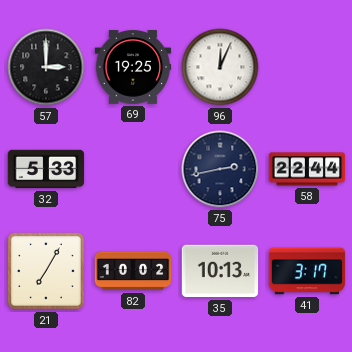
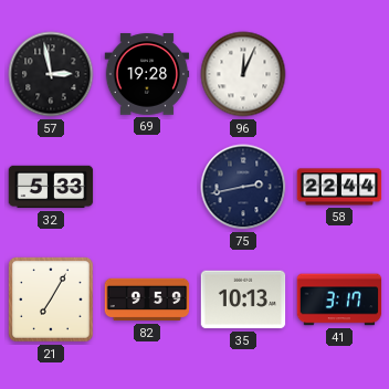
57: 3:00 -> 2:58 (51, 74)
69: 19:25 -> 19:28 (147, 74)
82: 10:02 -> 9:59 (147, 299)
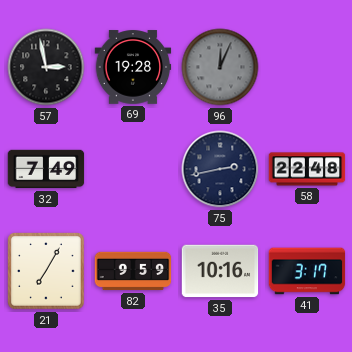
96 dial: white -> grey (220, 67)
32: 5:33 -> 7:49 (46, 169)
58: 22:44 -> 22:48 (307, 169)
35: 10:13 -> 10:16 (220, 271)
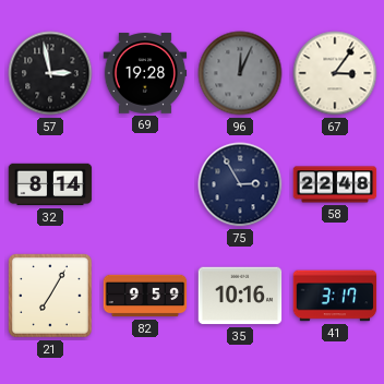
67: none -> 3:06 (335, 73)
32: 7:49 -> 8:14 (50, 184)
75: 2:43 -> 2:55 (240, 184)
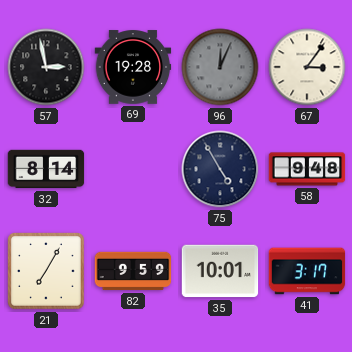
75: 2:55 -> 4:55 (220, 169)
58: 22:48 -> 9:48 (307, 169)
35: 10:16 -> 10:01 (220, 271)
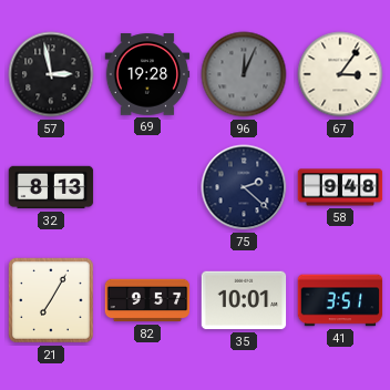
32: 8:14 -> 8:13 (51, 187)
75: 4:55 -> 2:22 (244, 187)
82: 9:59 -> 9:57 (147, 300)
41: 3:17 -> 3:51 (340, 300)
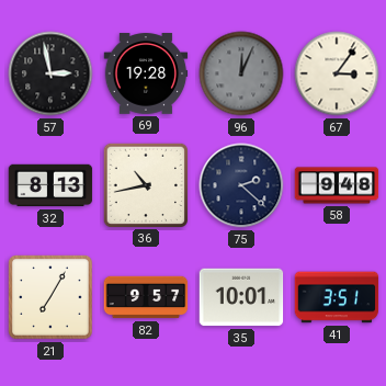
36: none -> 10:43 (145, 184)
